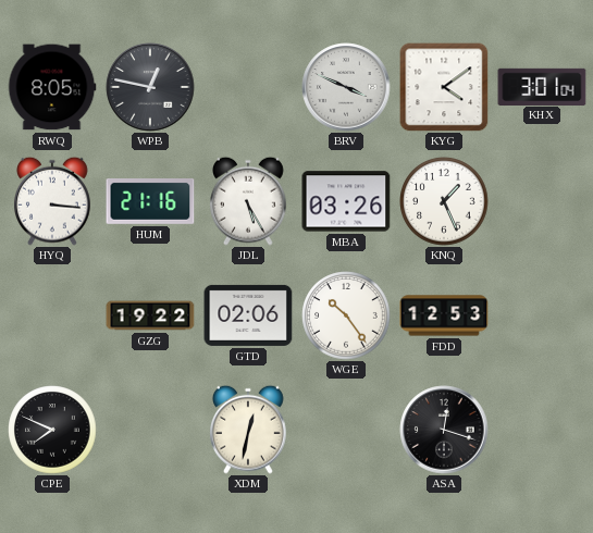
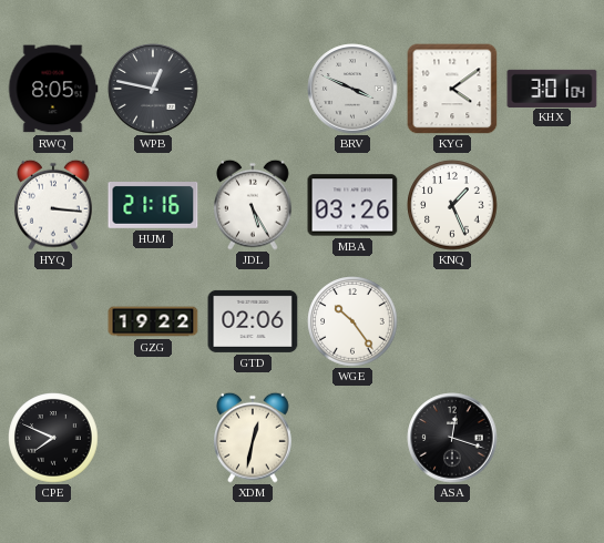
FDD: 12:53 -> none (444, 315)
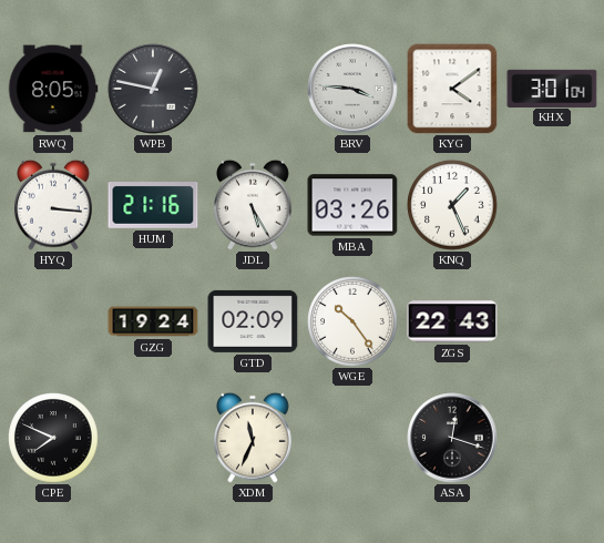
BRV: 3:49 -> 3:46 (352, 89)
GZG: 19:22 -> 19:24 (153, 321)
GTD: 02:06 -> 02:09 (253, 321)
ZGS: none -> 22:43 (452, 321)
XDM: 12:32 -> 11:34 (254, 438)
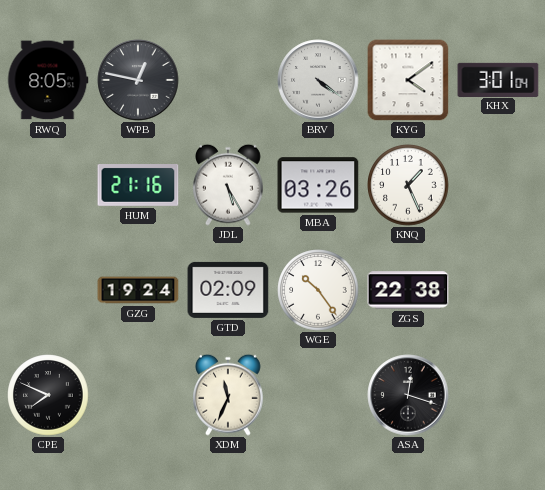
BRV: 3:46 -> 4:21 (318, 80)
HYQ: 3:16 -> none (54, 205)
ZGS: 22:43 -> 22:38 (408, 290)
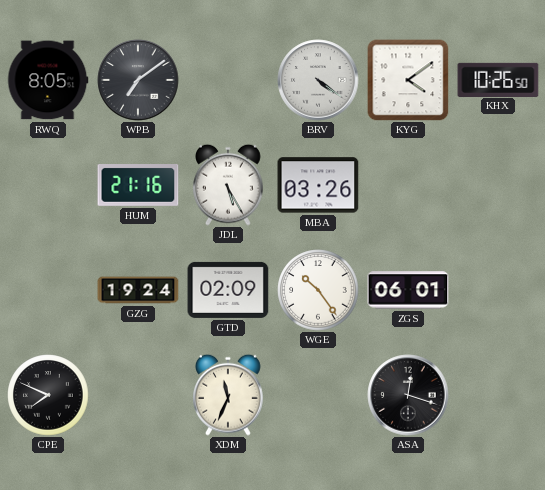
WPB: 12:47 -> 7:09 (138, 80)
KHX: 3:01 -> 10:26 (498, 79)
KNQ: 1:26 -> none (408, 185)
ZGS: 22:38 -> 06:01 (408, 290)
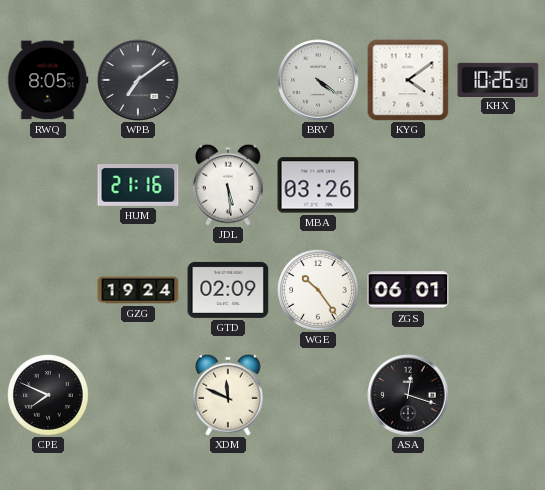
JDL: 5:25 -> 5:29 (229, 185)
XDM: 11:34 -> 11:49 (229, 395)
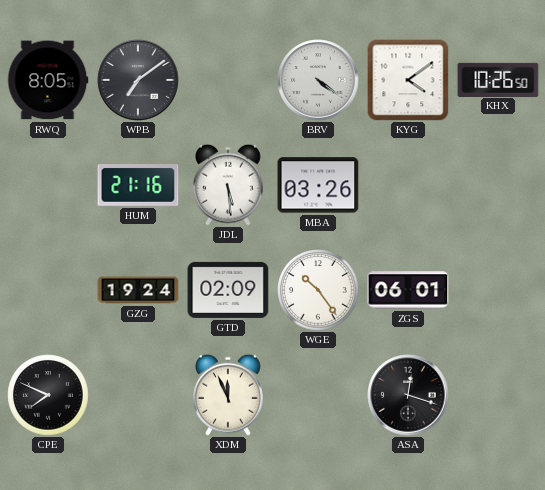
XDM: 11:49 -> 11:56 (229, 395)
